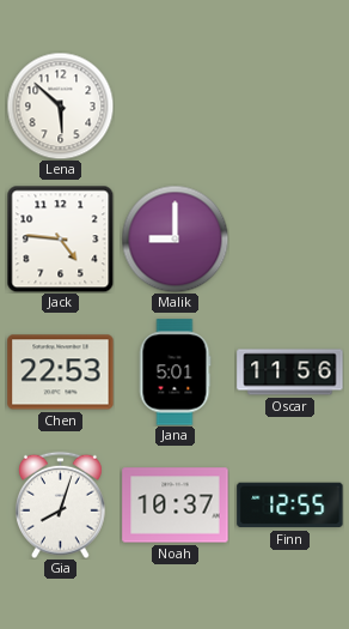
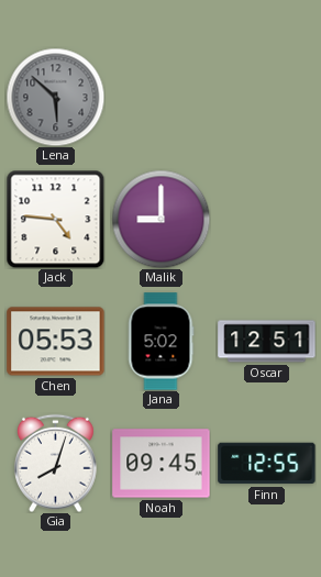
Lena dial: white -> grey (55, 97)
Chen: 22:53 -> 05:53 (56, 342)
Jana: 5:01 -> 5:02 (160, 342)
Oscar: 11:56 -> 12:51 (267, 342)
Noah: 10:37 -> 09:45 (162, 464)
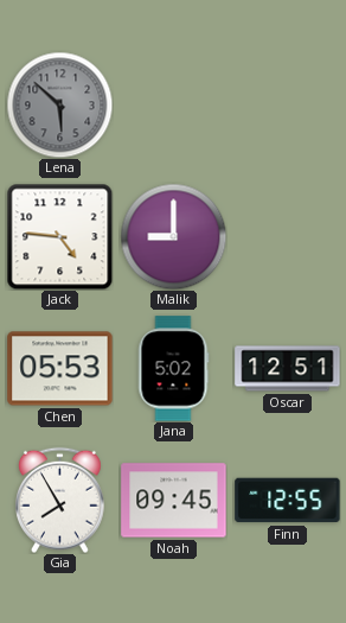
Gia: 8:03 -> 7:55 (60, 500)
